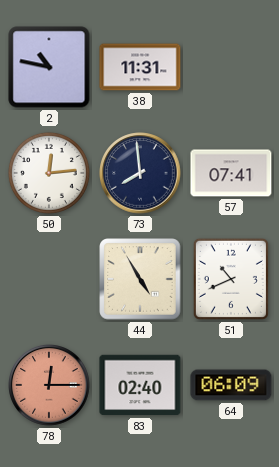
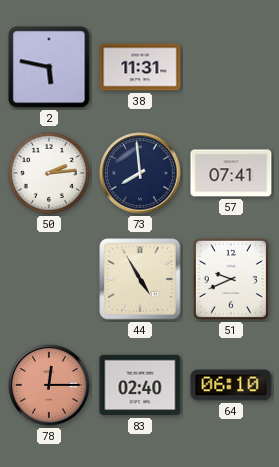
2: 10:47 -> 5:47 (49, 67)
50: 12:14 -> 2:14 (49, 173)
51: 10:41 -> 9:41 (231, 279)
64: 06:09 -> 06:10 (231, 385)
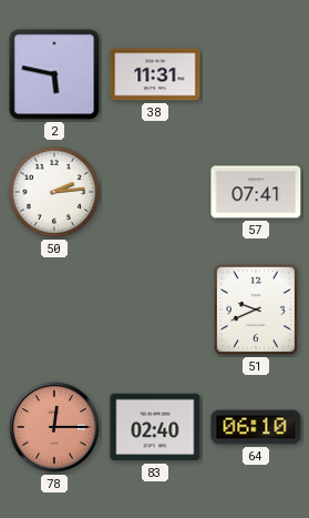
73: 7:59 -> none (140, 173)
44: 4:55 -> none (140, 279)
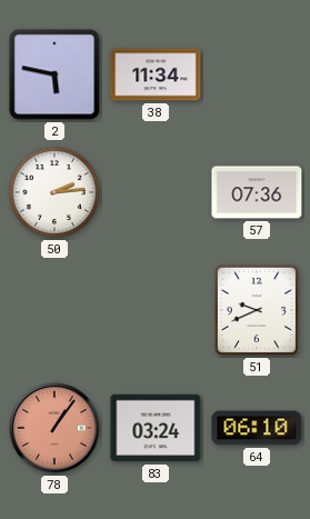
38: 11:31 -> 11:34 (156, 74)
57: 07:41 -> 07:36 (257, 192)
78: 12:15 -> 1:06 (54, 428)
83: 02:40 -> 03:24 (156, 428)
